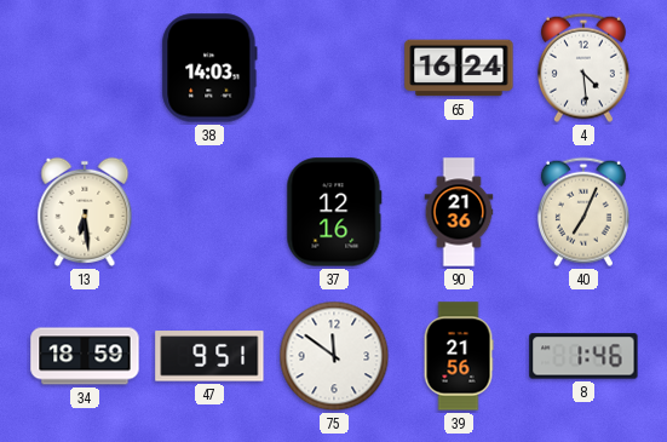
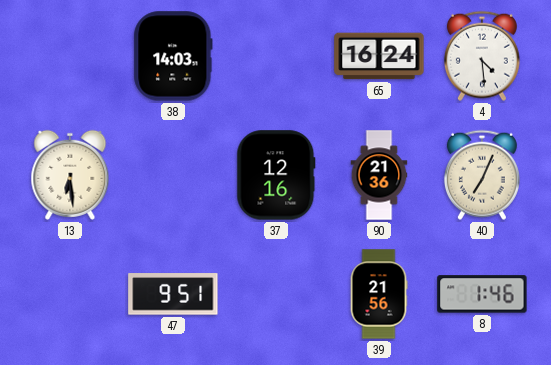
34: 18:59 -> none (85, 356)
75: 11:51 -> none (334, 356)
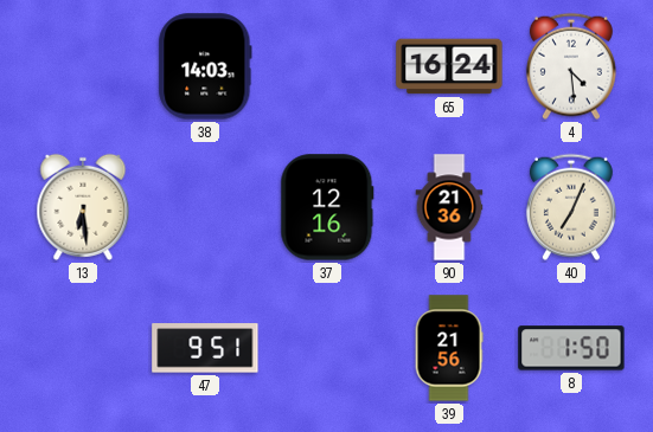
8: 1:46 -> 1:50 (571, 348)
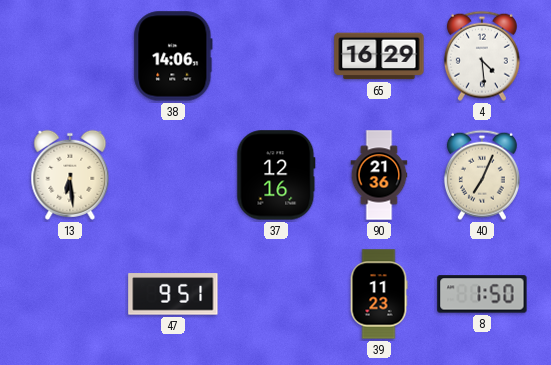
38: 14:03 -> 14:06 (173, 56)
65: 16:24 -> 16:29 (379, 56)
39: 21:56 -> 11:23 (379, 294)
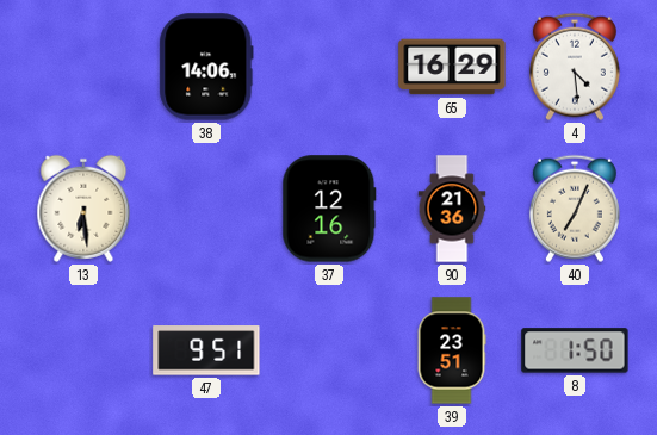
39: 11:23 -> 23:51 (452, 350)
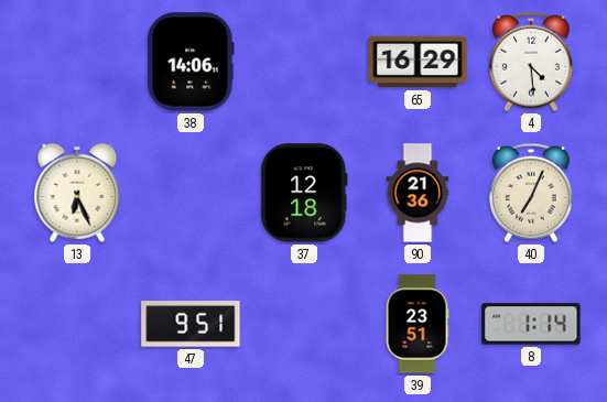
13: 6:29 -> 6:26 (77, 193)
37: 12:16 -> 12:18 (304, 193)
8: 1:50 -> 1:14 (531, 324)
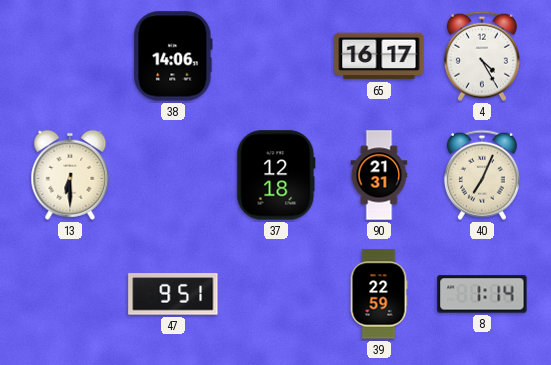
65: 16:29 -> 16:17 (379, 56)
4: 4:29 -> 4:25 (482, 56)
13: 6:26 -> 6:30 (70, 175)
90: 21:36 -> 21:31 (379, 175)
39: 23:51 -> 22:59 (379, 294)
